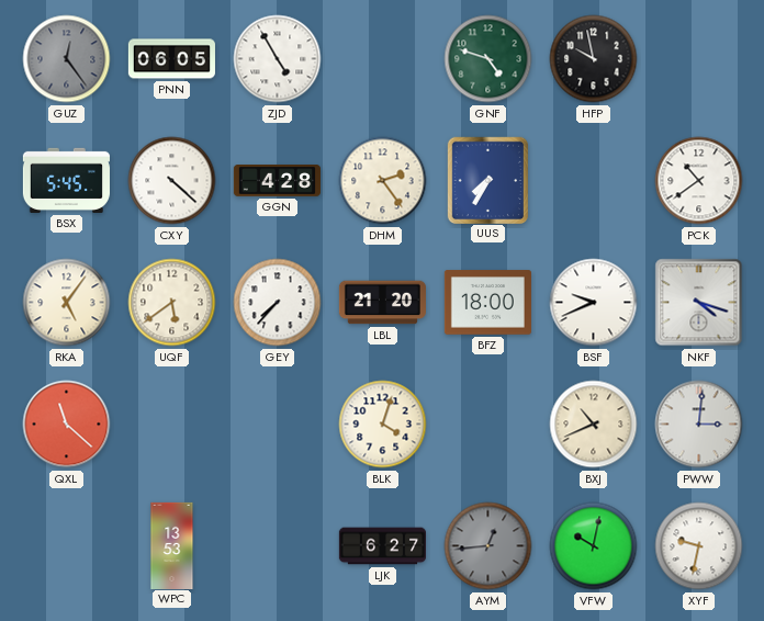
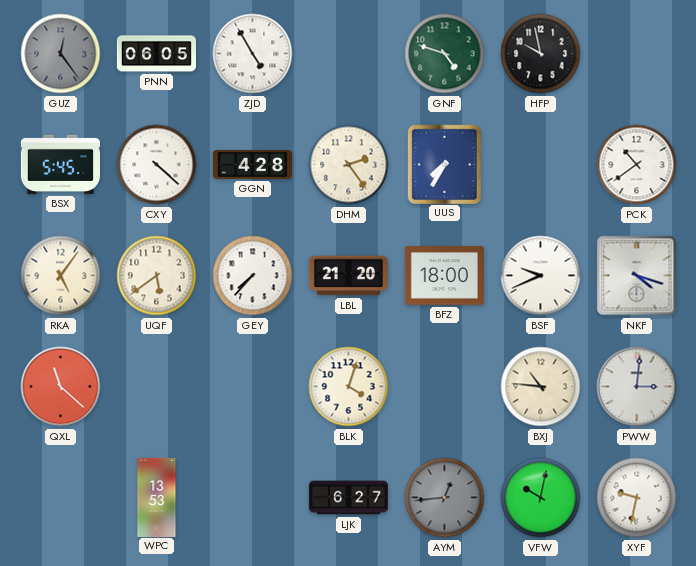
BXJ: 10:41 -> 10:46 (541, 387)
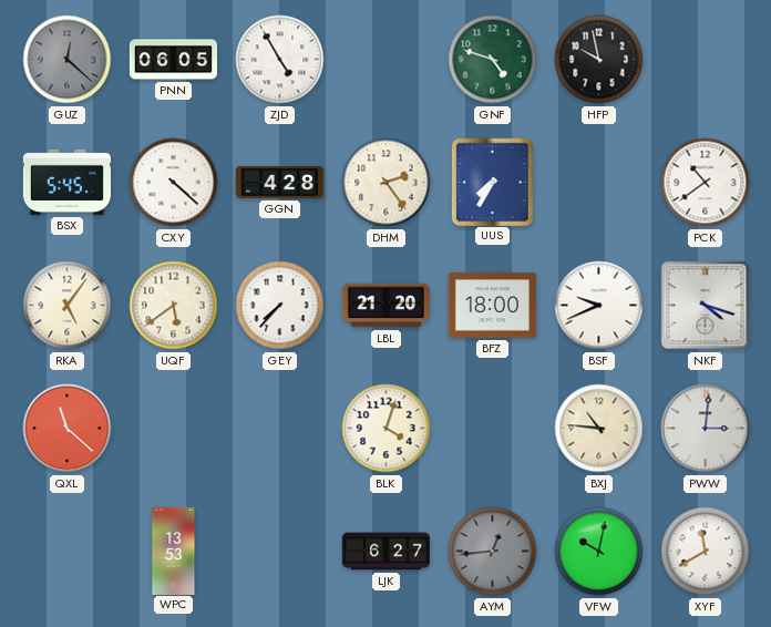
GUZ: 12:24 -> 12:22 (68, 60)
XYF: 9:32 -> 11:40 (706, 552)
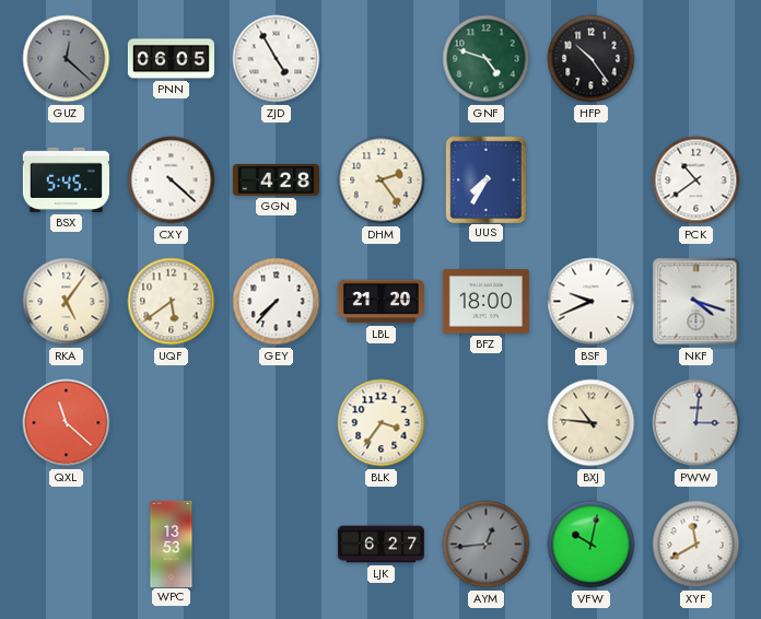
HFP: 9:58 -> 10:24 (592, 59)
BLK: 4:03 -> 3:36 (382, 423)
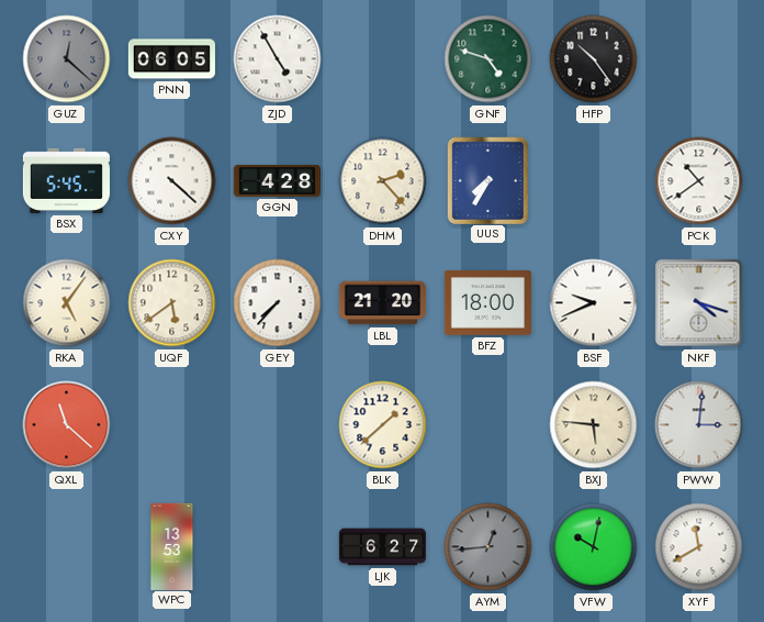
DHM: 2:24 -> 2:23 (383, 181)
BLK: 3:36 -> 1:38 (383, 425)
BXJ: 10:46 -> 5:46 (594, 425)
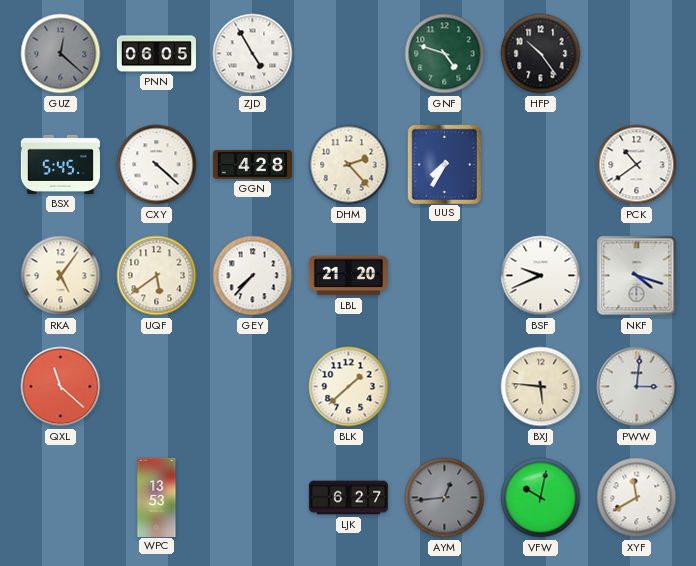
BFZ: 18:00 -> none (487, 303)
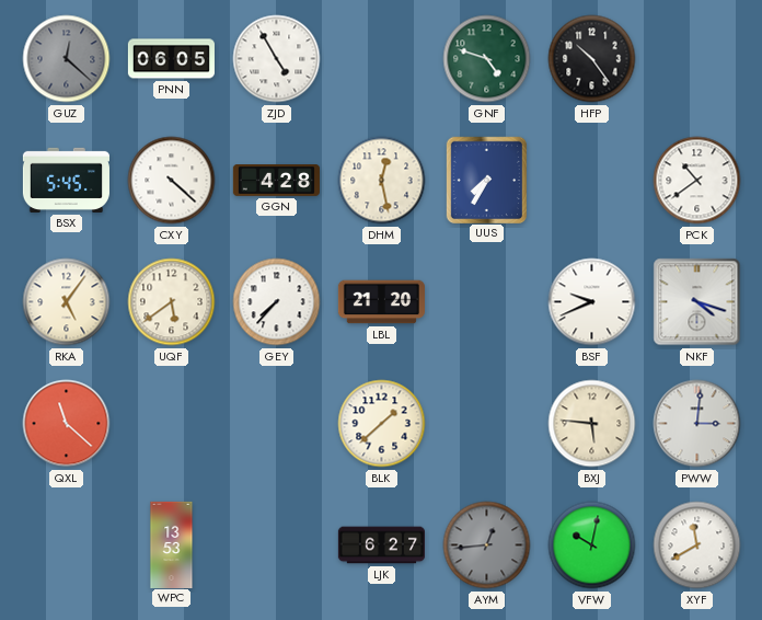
DHM: 2:23 -> 12:28 (382, 181)
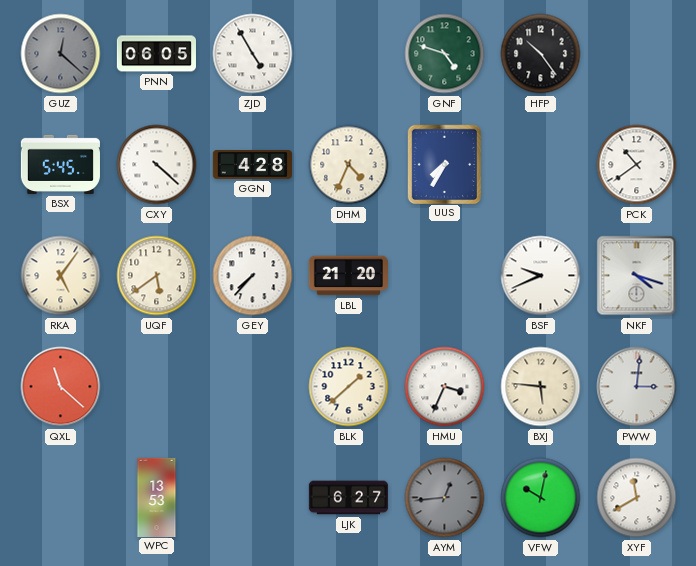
DHM: 12:28 -> 4:34 (349, 165)
HMU: none -> 3:34 (445, 387)
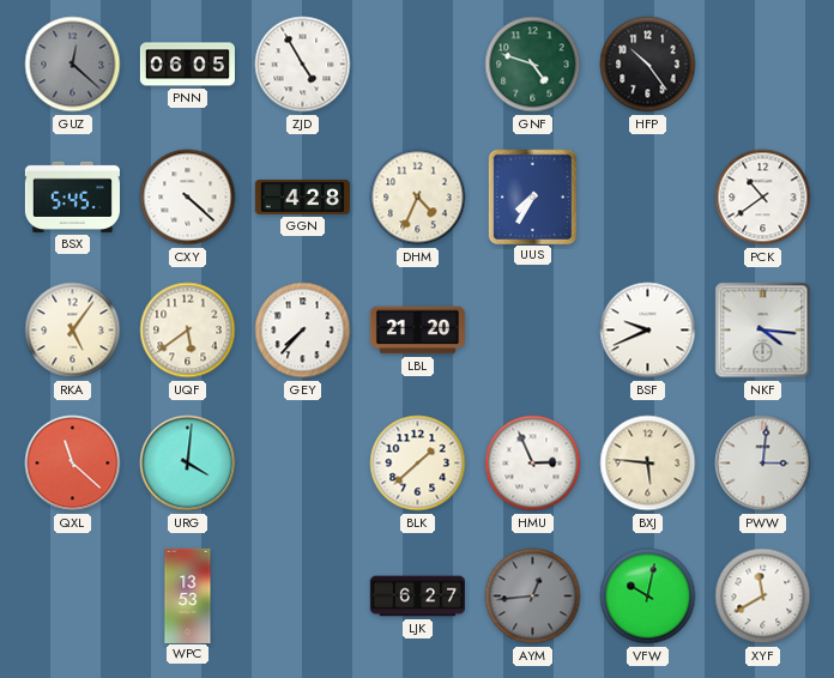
NKF: 4:18 -> 4:16 (763, 331)
URG: none -> 4:01 (188, 464)
HMU: 3:34 -> 2:56 (533, 464)
